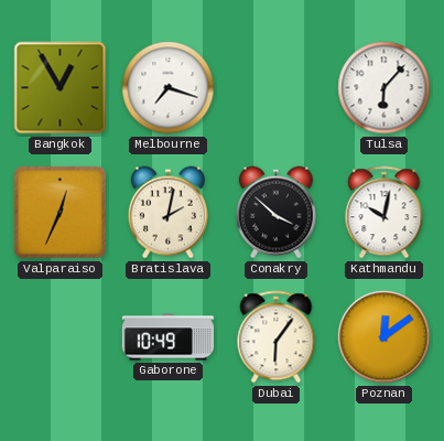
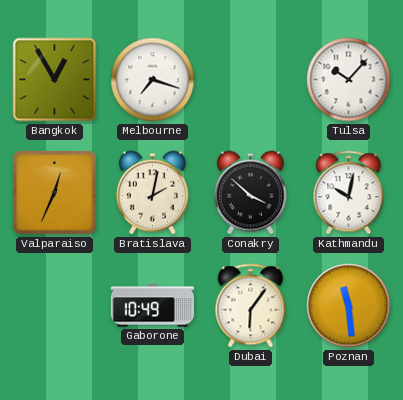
Tulsa: 6:07 -> 10:07 (349, 80)
Poznan: 12:09 -> 11:29 (349, 306)
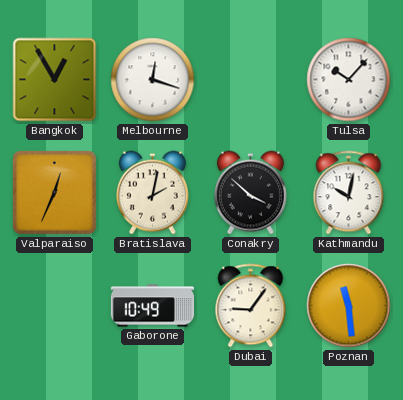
Melbourne: 7:18 -> 12:18 (153, 80)
Dubai: 6:06 -> 9:06 (251, 306)
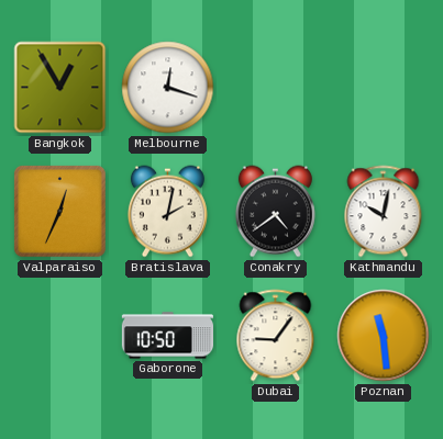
Tulsa: 10:07 -> none (349, 80)
Conakry: 3:52 -> 4:39 (275, 212)
Gaborone: 10:49 -> 10:50 (167, 336)
